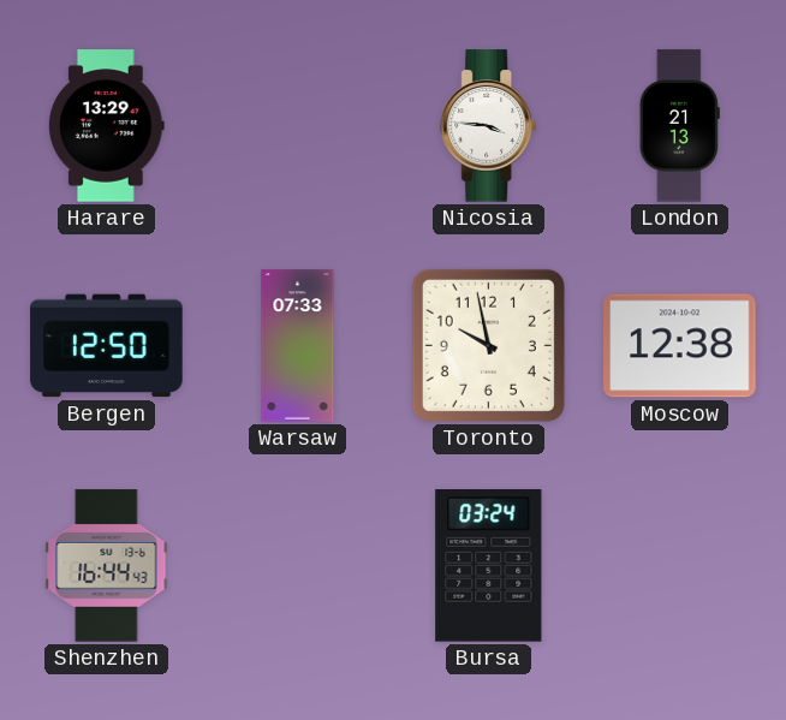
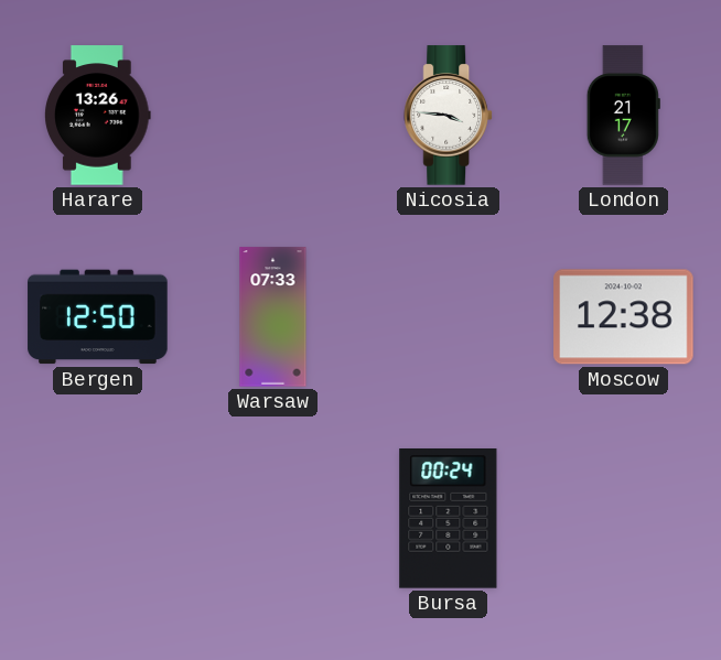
Harare: 13:29 -> 13:26 (98, 116)
London: 21:13 -> 21:17 (623, 116)
Toronto: 9:58 -> none (488, 345)
Shenzhen: 16:44 -> none (107, 566)
Bursa: 03:24 -> 00:24 (449, 519)
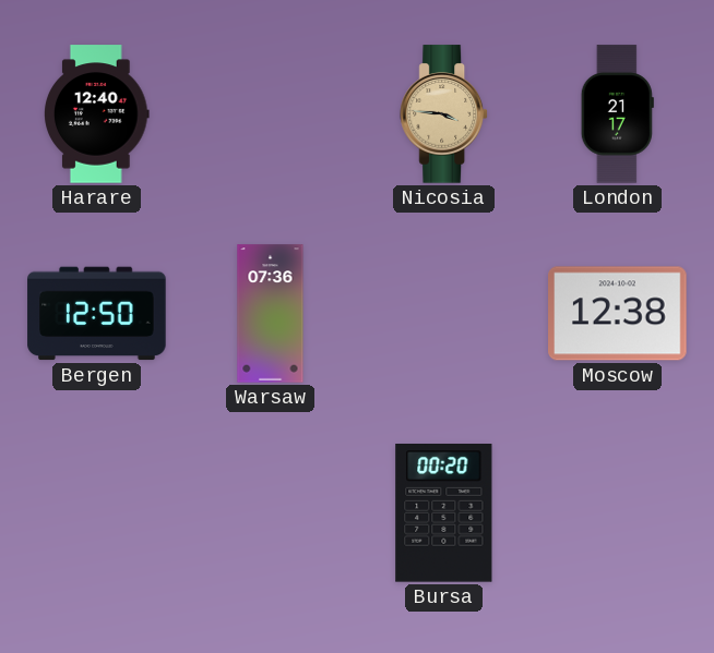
Harare: 13:26 -> 12:40 (97, 114)
Nicosia dial: white -> champagne (443, 114)
Warsaw: 07:33 -> 07:36 (271, 314)
Bursa: 00:24 -> 00:20 (444, 513)
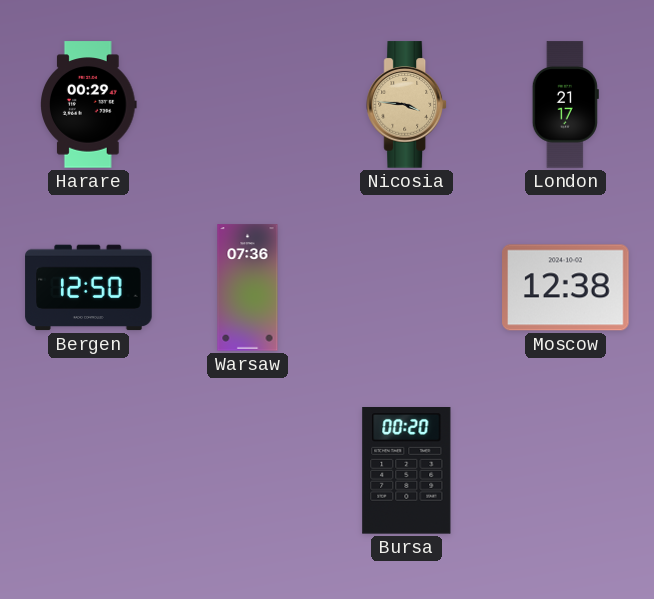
Harare: 12:40 -> 00:29 (89, 105)
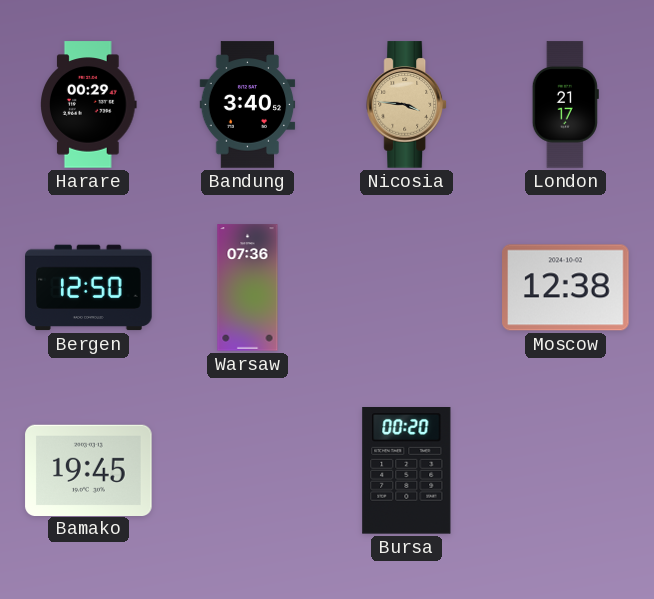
Bandung: none -> 3:40 (248, 105)
Bamako: none -> 19:45 (89, 470)
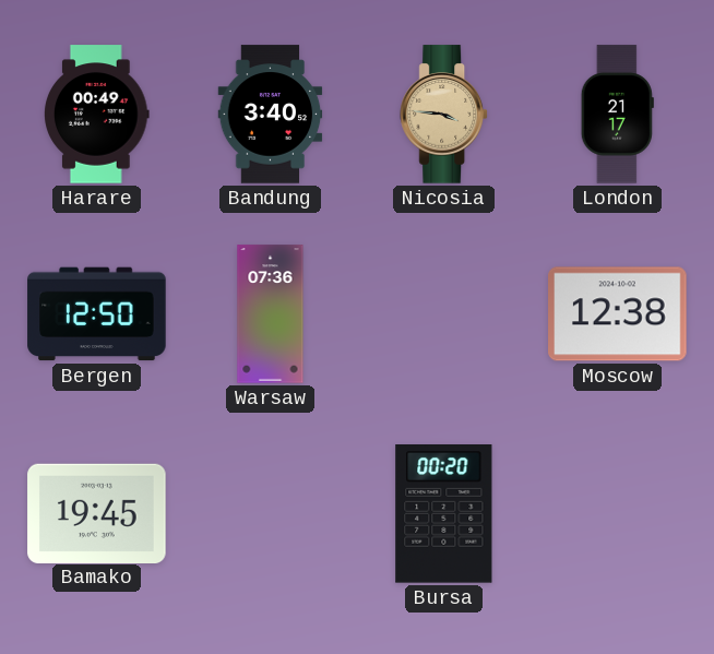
Harare: 00:29 -> 00:49 (97, 115)
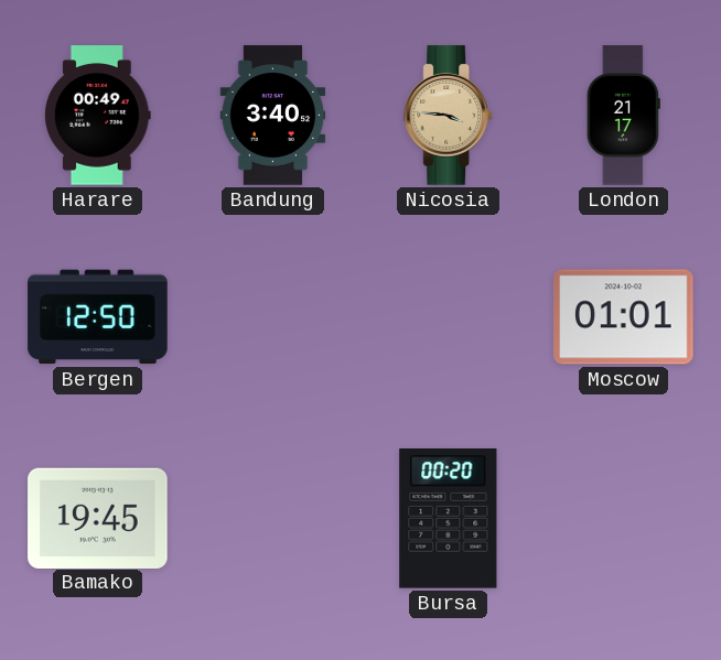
Warsaw: 07:36 -> none (271, 314)
Moscow: 12:38 -> 01:01 (624, 317)
